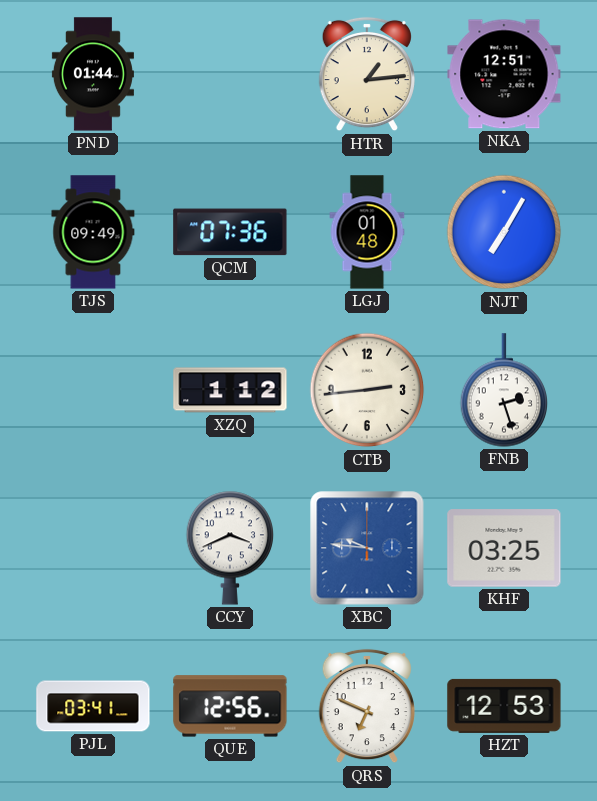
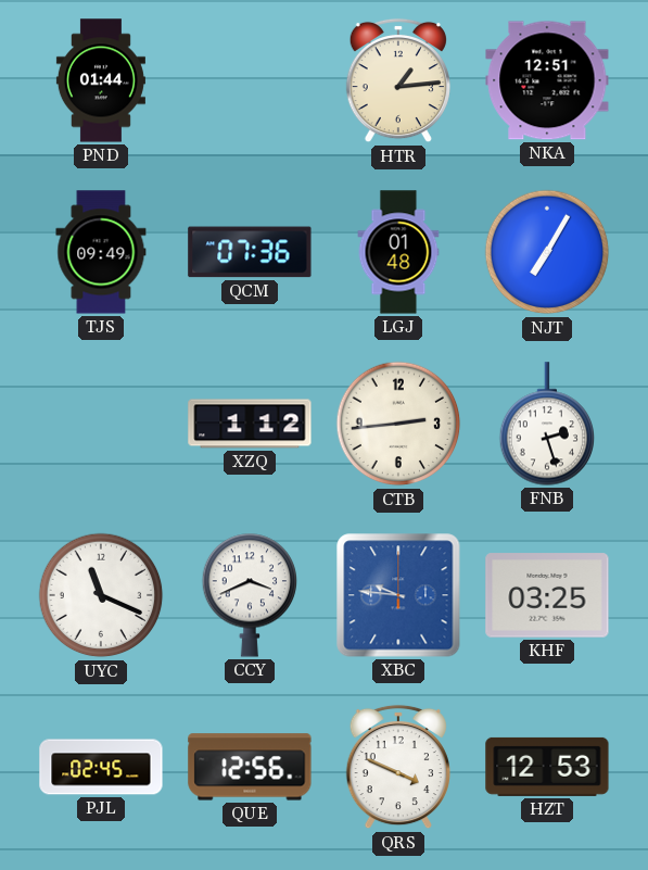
UYC: none -> 11:19 (101, 595)
PJL: 03:41 -> 02:45 (101, 767)
QRS: 6:49 -> 3:49 (398, 767)
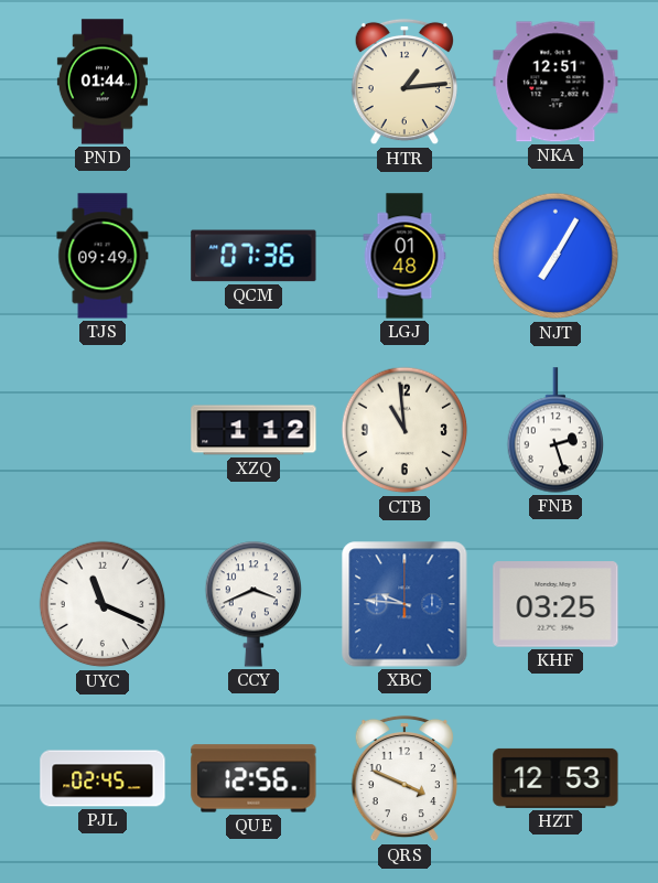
CTB: 2:44 -> 10:59 (404, 430)
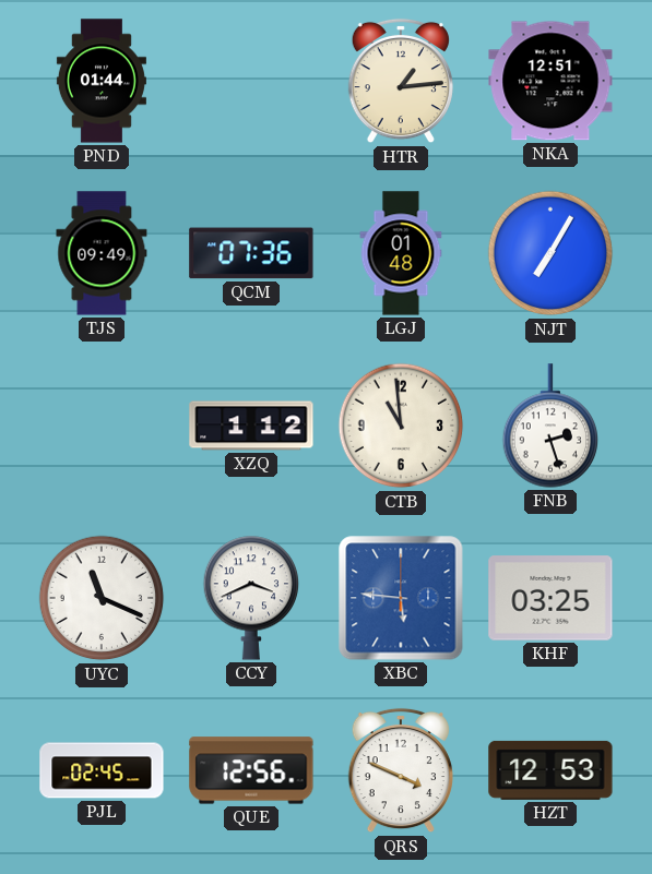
XBC: 9:46 -> 5:46 (401, 598)
